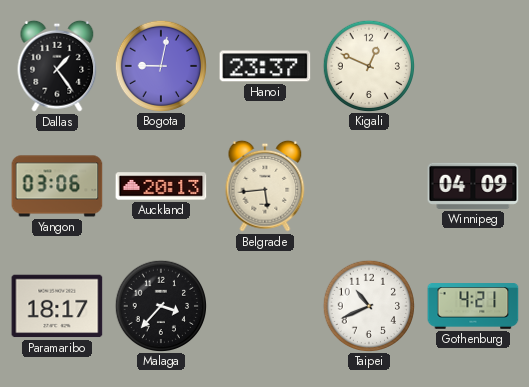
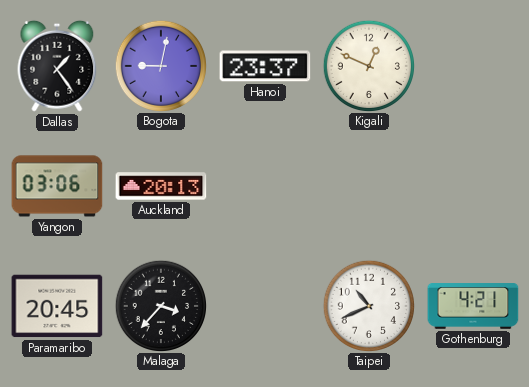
Belgrade: 5:44 -> none (265, 186)
Winnipeg: 04:09 -> none (473, 186)
Paramaribo: 18:17 -> 20:45 (57, 306)
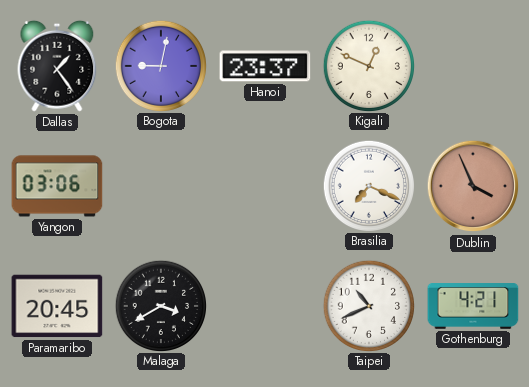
Auckland: 20:13 -> none (161, 186)
Brasilia: none -> 7:19 (368, 185)
Dublin: none -> 3:56 (473, 186)
Malaga: 3:37 -> 3:40 (160, 305)
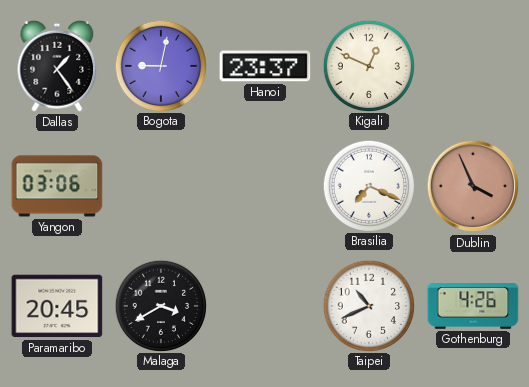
Gothenburg: 4:21 -> 4:26 (473, 306)
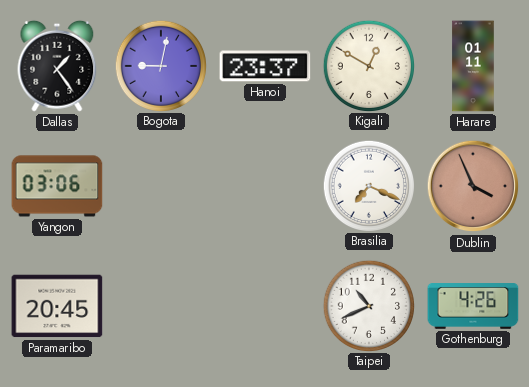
Kigali: 12:49 -> 12:50 (368, 65)
Harare: none -> 01:11 (473, 66)
Malaga: 3:40 -> none (160, 305)
